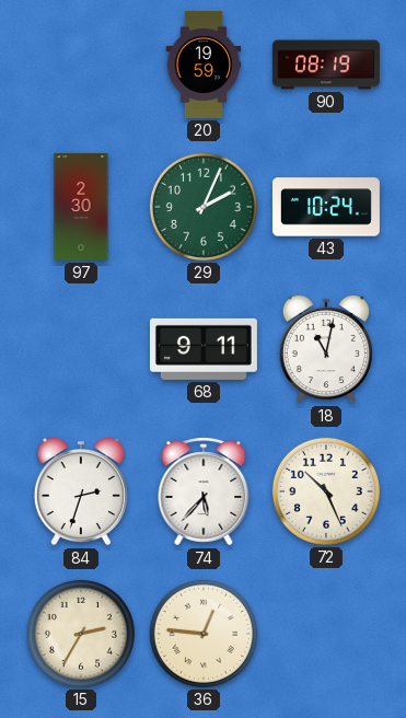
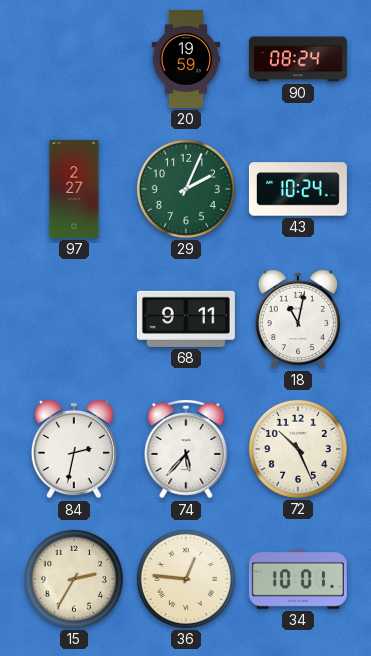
90: 08:19 -> 08:24 (298, 59)
97: 2:30 -> 2:27 (74, 189)
84: 2:33 -> 2:32 (74, 449)
34: none -> 10:01 (298, 579)
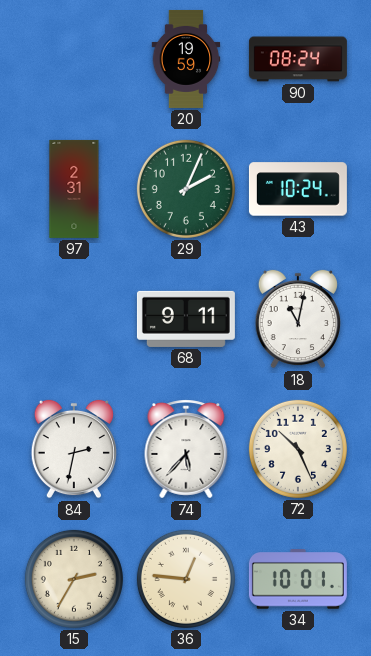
97: 2:27 -> 2:31 (74, 189)
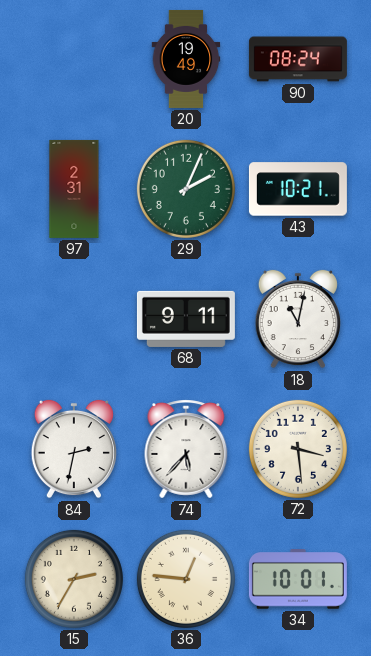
20: 19:59 -> 19:49 (186, 59)
43: 10:24 -> 10:21 (298, 189)
72: 10:26 -> 3:29 (298, 449)
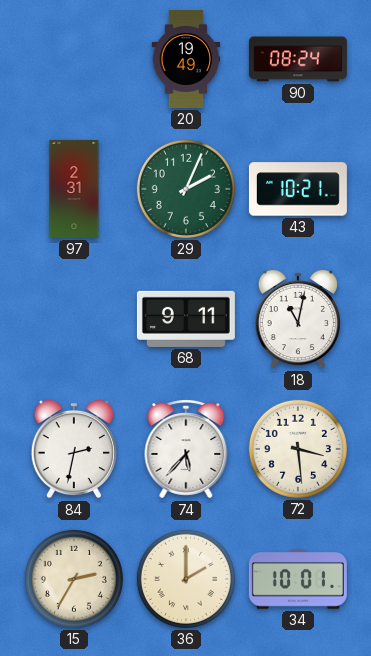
36: 12:46 -> 2:00 (186, 579)
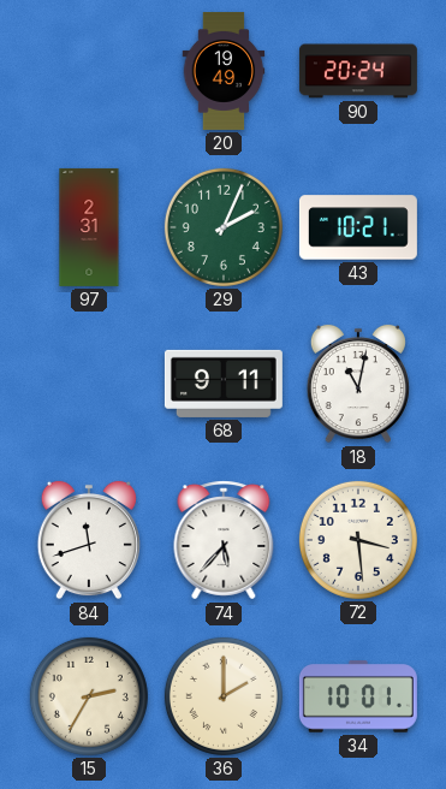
90: 08:24 -> 20:24 (358, 71)
84: 2:32 -> 11:42 (89, 540)
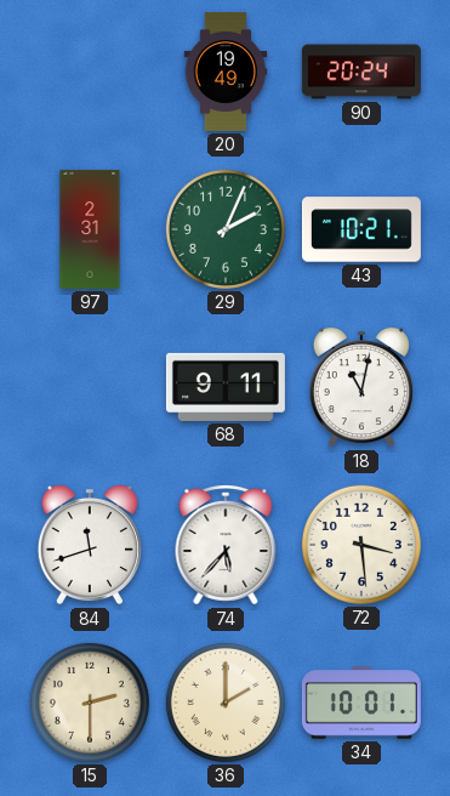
15: 2:35 -> 2:30 (90, 703)
